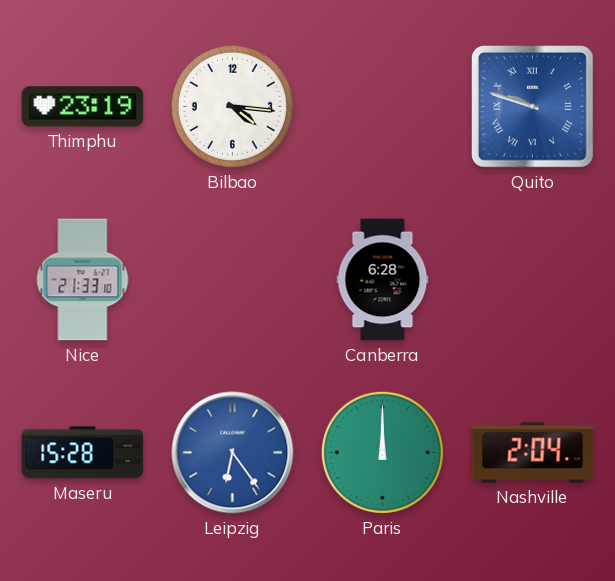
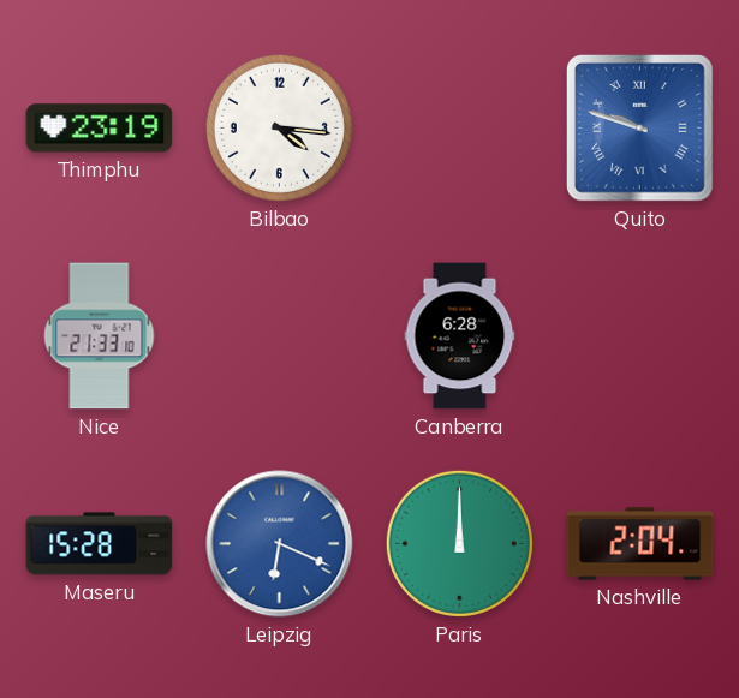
Leipzig: 6:24 -> 6:19 (280, 544)
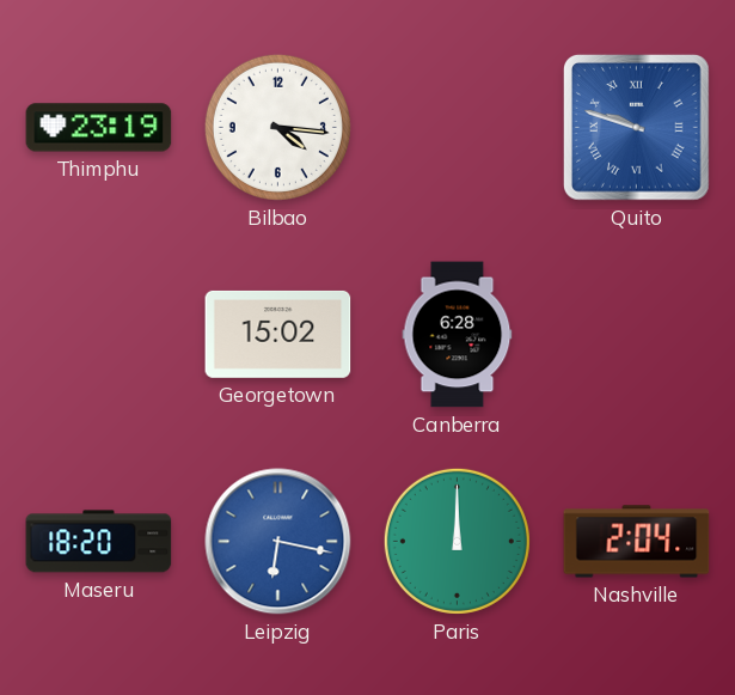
Nice: 21:33 -> none (100, 336)
Georgetown: none -> 15:02 (278, 334)
Maseru: 15:28 -> 18:20 (99, 542)
Leipzig: 6:19 -> 6:17 (278, 542)
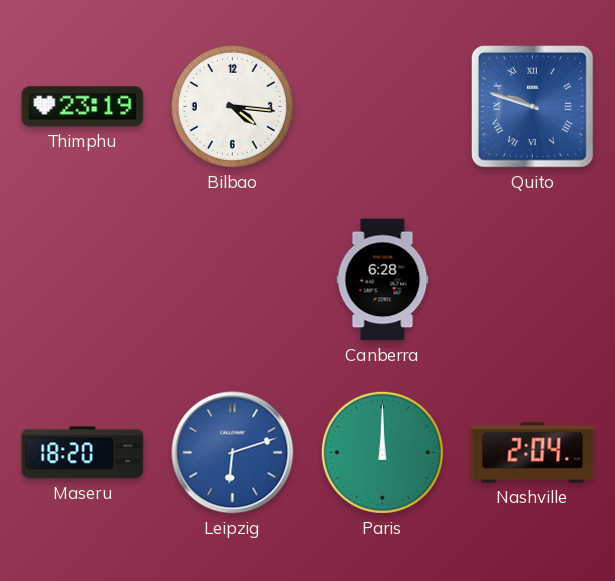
Georgetown: 15:02 -> none (278, 334)
Leipzig: 6:17 -> 6:12 (233, 453)
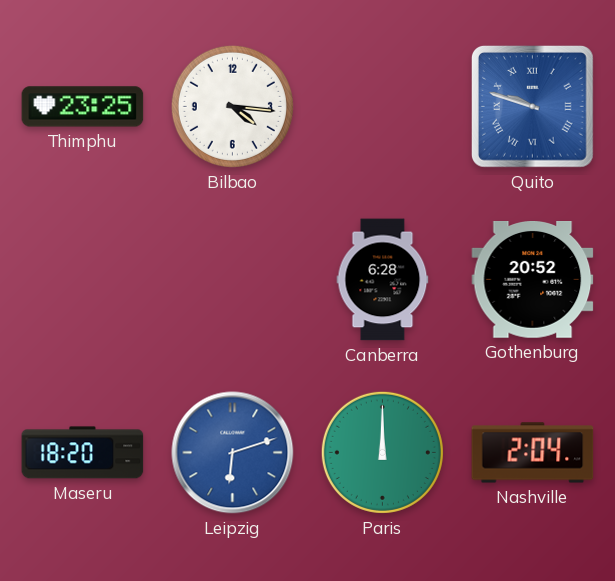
Thimphu: 23:19 -> 23:25 (83, 107)
Gothenburg: none -> 20:52 (533, 280)
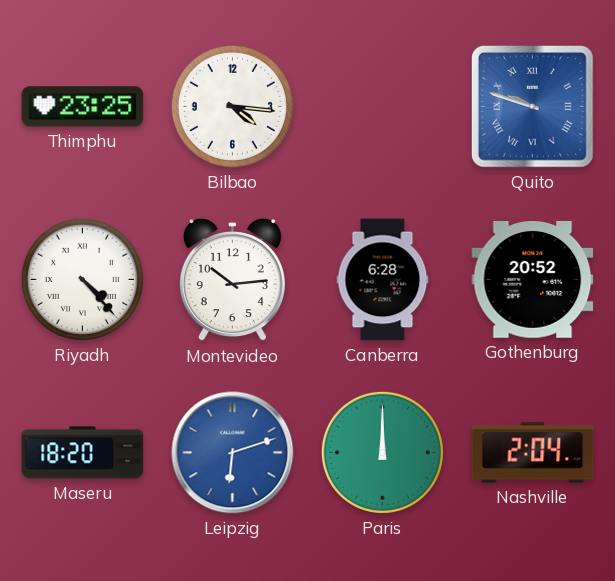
Riyadh: none -> 4:23 (82, 279)
Montevideo: none -> 10:14 (232, 280)
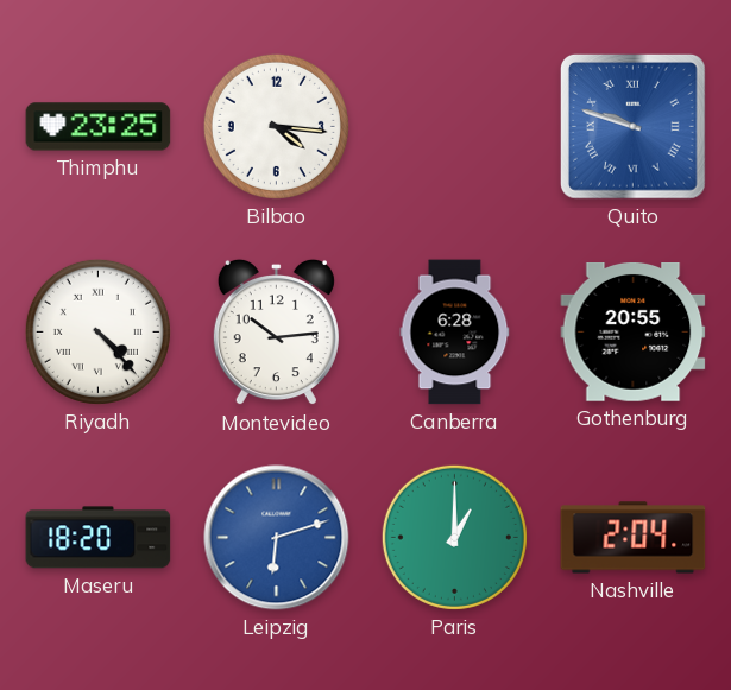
Gothenburg: 20:52 -> 20:55 (634, 333)
Paris: 12:00 -> 1:00 (454, 537)
